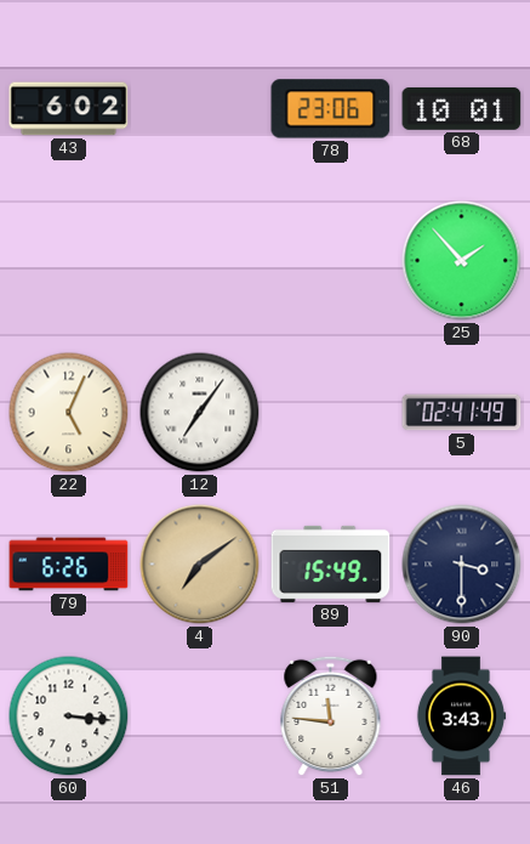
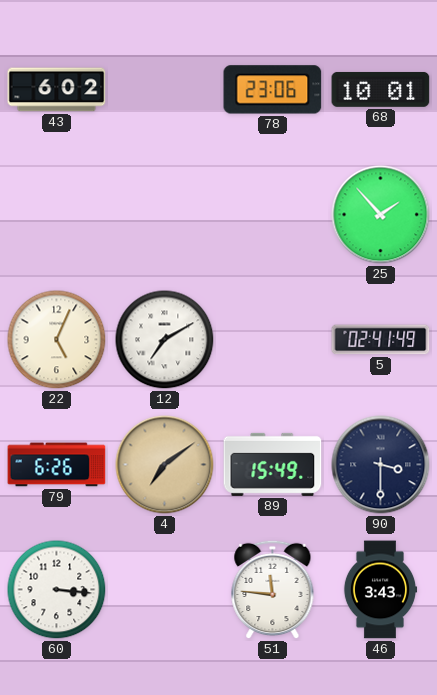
12: 7:06 -> 7:10 (165, 340)
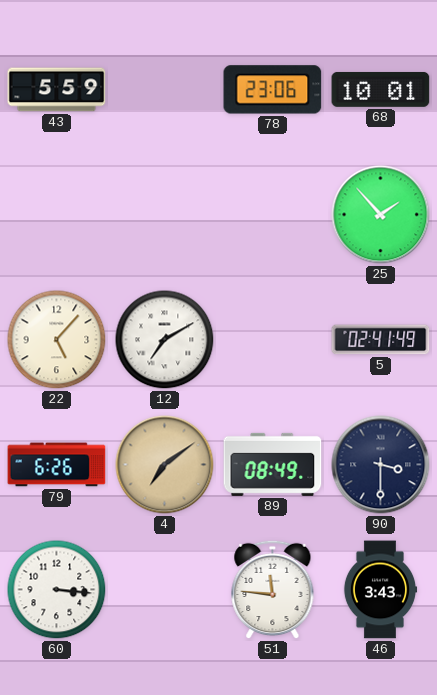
43: 6:02 -> 5:59 (57, 90)
22: 5:04 -> 5:07 (57, 340)
89: 15:49 -> 08:49 (273, 464)
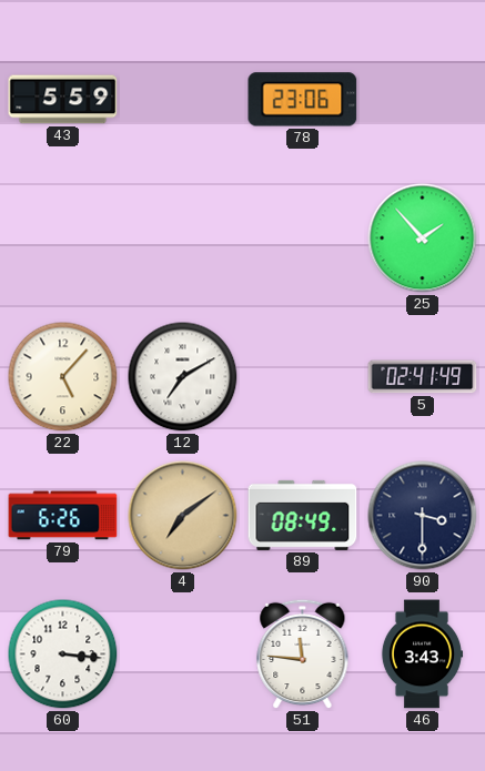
68: 10:01 -> none (381, 89)
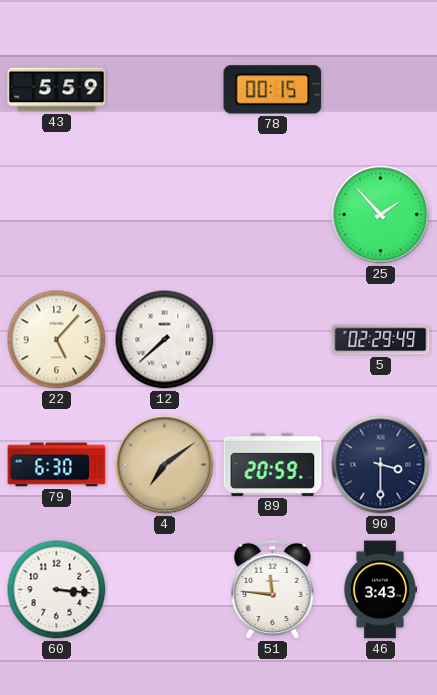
78: 23:06 -> 00:15 (273, 90)
12: 7:10 -> 7:38 (165, 340)
5: 02:41 -> 02:29 (381, 340)
79: 6:26 -> 6:30 (57, 465)
89: 08:49 -> 20:59 (273, 464)
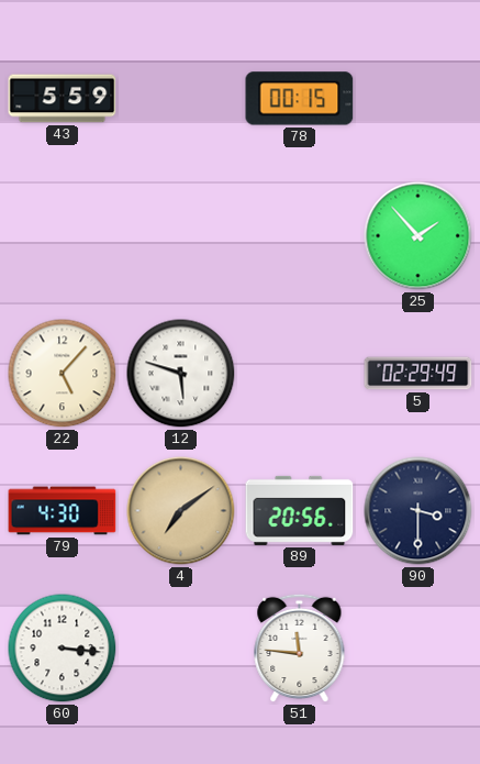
12: 7:38 -> 5:48 (181, 374)
79: 6:30 -> 4:30 (63, 511)
89: 20:59 -> 20:56 (300, 510)
46: 3:43 -> none (380, 590)
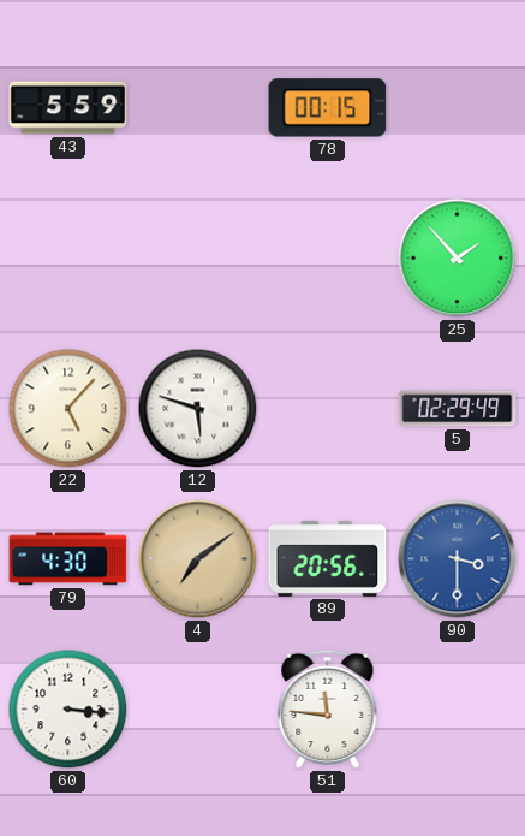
90 dial: navy -> blue (458, 559)
